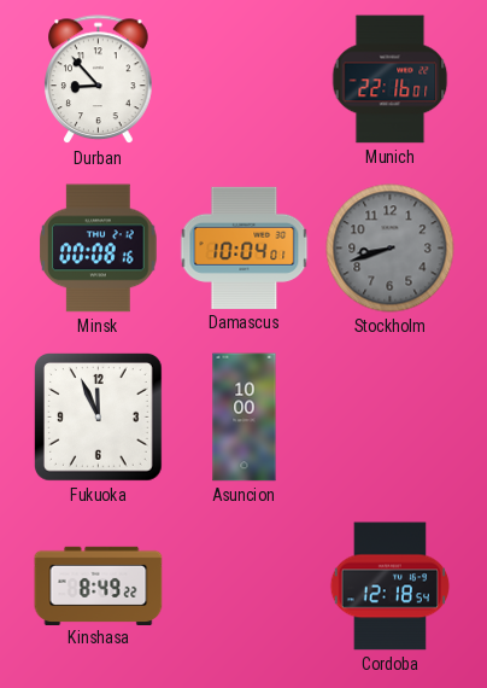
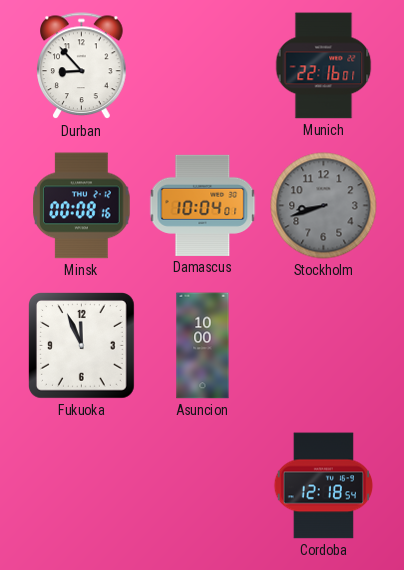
Kinshasa: 8:49 -> none (99, 585)
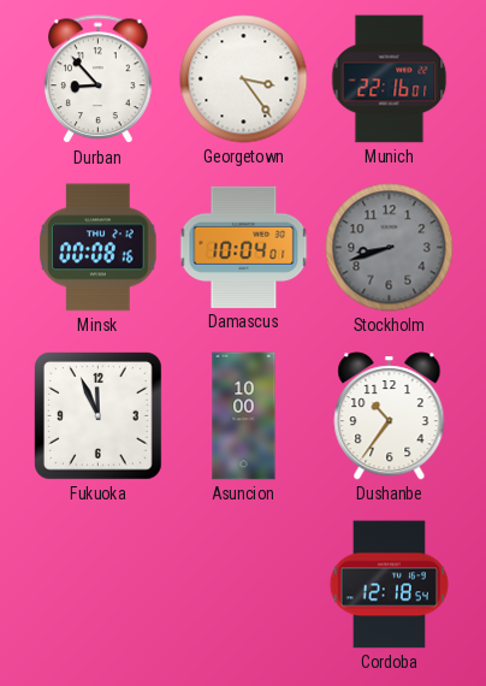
Georgetown: none -> 3:24 (244, 79)
Dushanbe: none -> 10:36 (390, 416)
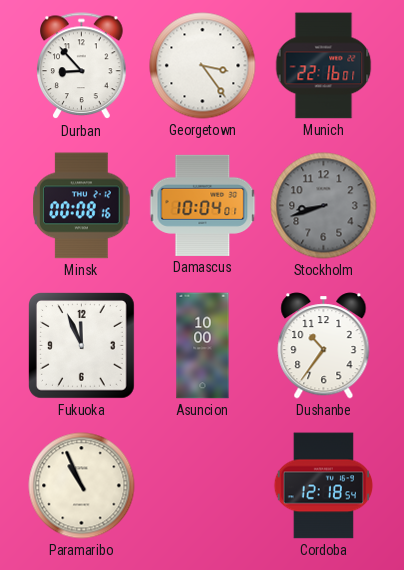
Paramaribo: none -> 10:56 (82, 486)
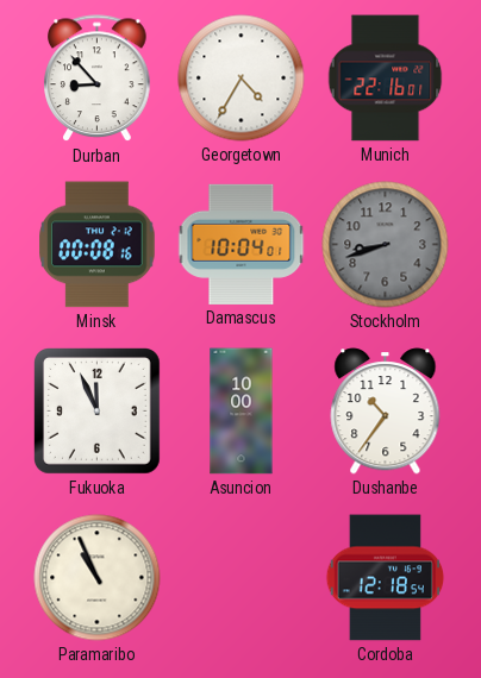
Georgetown: 3:24 -> 4:35 (242, 79)
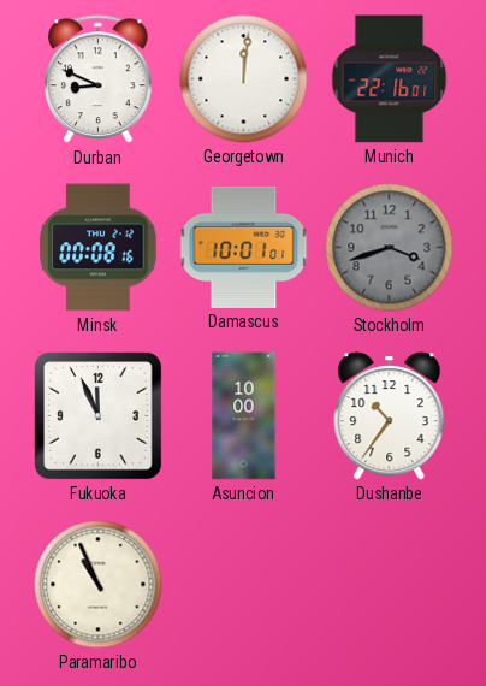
Durban: 8:53 -> 8:49 (99, 79)
Georgetown: 4:35 -> 12:01 (244, 79)
Damascus: 10:04 -> 10:01 (244, 247)
Stockholm: 8:42 -> 3:42 (390, 248)
Cordoba: 12:18 -> none (386, 578)
